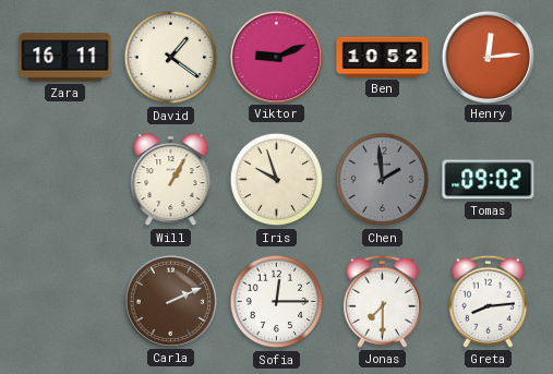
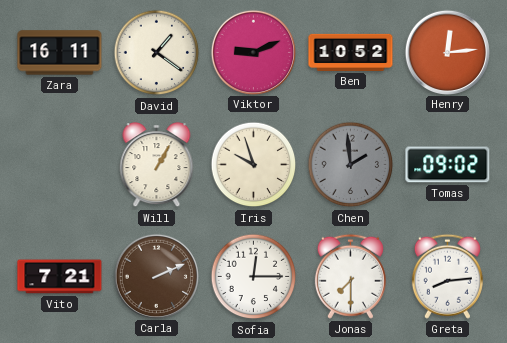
Vito: none -> 7:21 (60, 277)
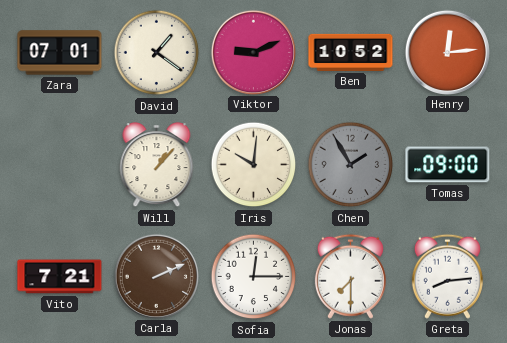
Zara: 16:11 -> 07:01 (60, 53)
Will: 1:05 -> 1:07 (157, 165)
Iris: 9:57 -> 10:01 (254, 165)
Chen: 1:59 -> 1:55 (351, 165)
Tomas: 09:02 -> 09:00 (448, 165)
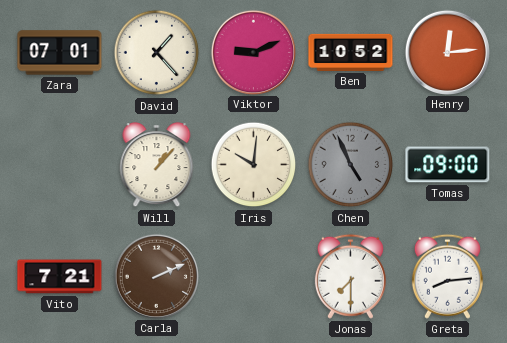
David: 1:21 -> 1:23 (157, 53)
Chen: 1:55 -> 4:56 (351, 165)
Sofia: 12:15 -> none (254, 277)
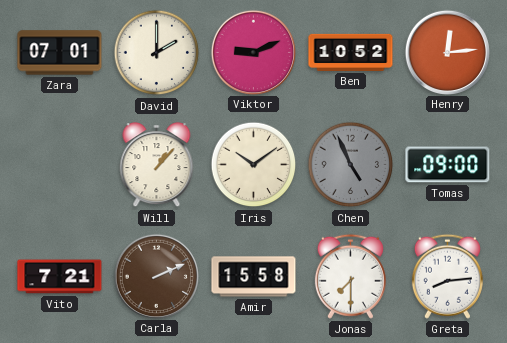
David: 1:23 -> 2:00 (157, 53)
Iris: 10:01 -> 10:09 (254, 165)
Amir: none -> 15:58 (254, 277)
